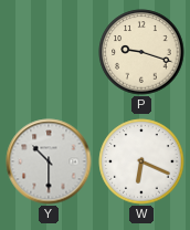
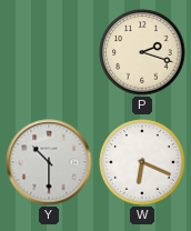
P: 9:18 -> 2:18 (142, 52)
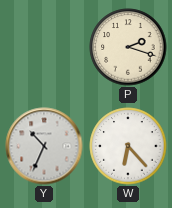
Y: 10:30 -> 10:34 (44, 146)
W: 6:19 -> 6:23 (128, 146)
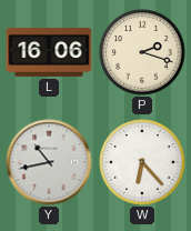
L: none -> 16:06 (49, 52)
Y: 10:34 -> 10:43 (49, 162)
